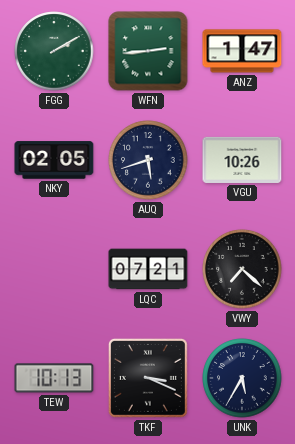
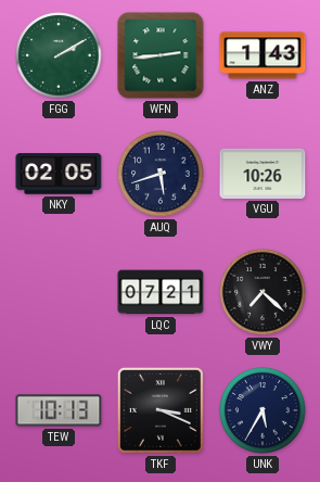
ANZ: 1:47 -> 1:43 (263, 55)
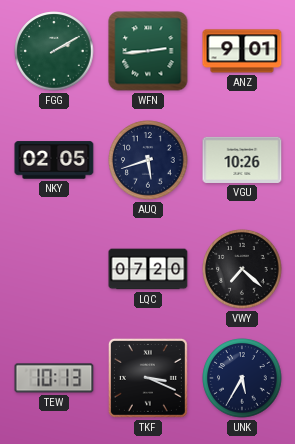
ANZ: 1:43 -> 9:01 (242, 51)
LQC: 07:21 -> 07:20 (148, 269)
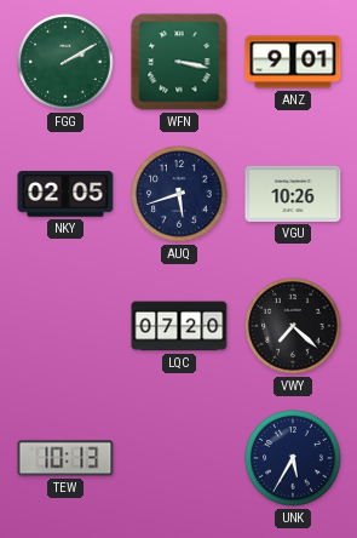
WFN: 2:44 -> 3:17 (179, 62)
TKF: 3:19 -> none (148, 378)
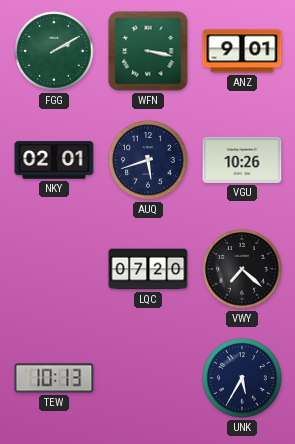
NKY: 02:05 -> 02:01 (54, 160)
